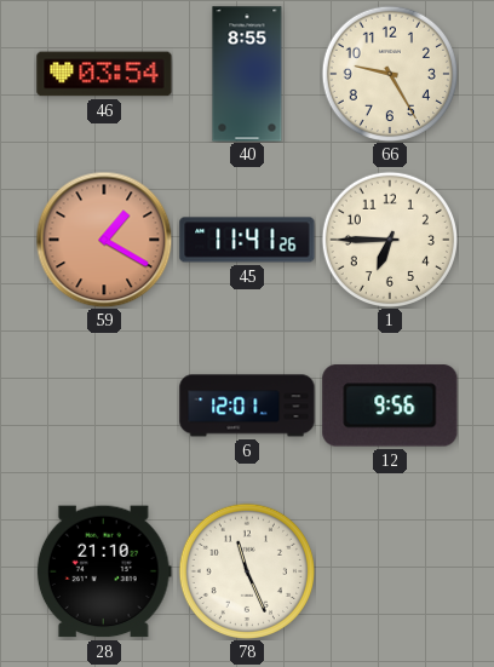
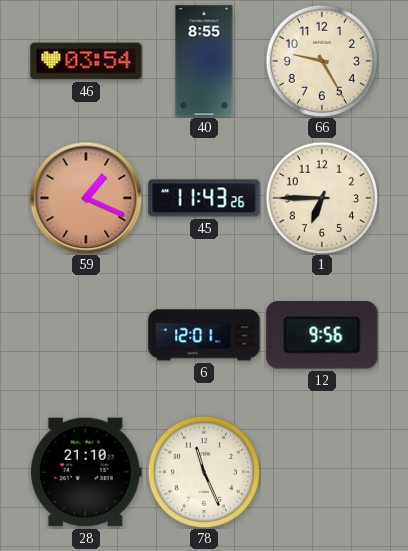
59: 1:20 -> 1:19 (86, 198)
45: 11:41 -> 11:43 (204, 198)
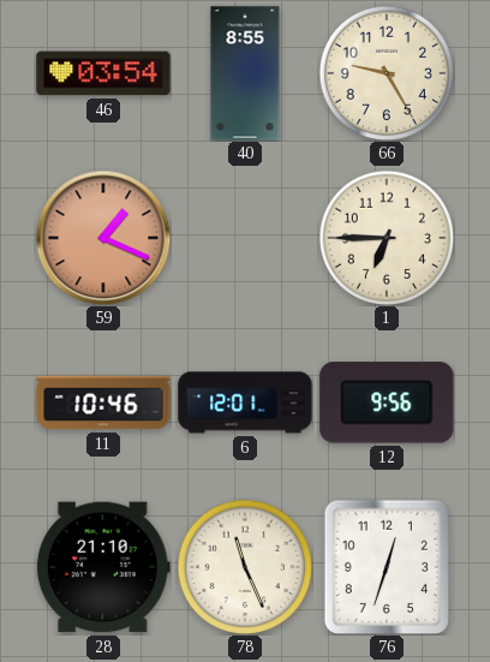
45: 11:43 -> none (204, 198)
11: none -> 10:46 (103, 402)
76: none -> 12:33 (386, 566)
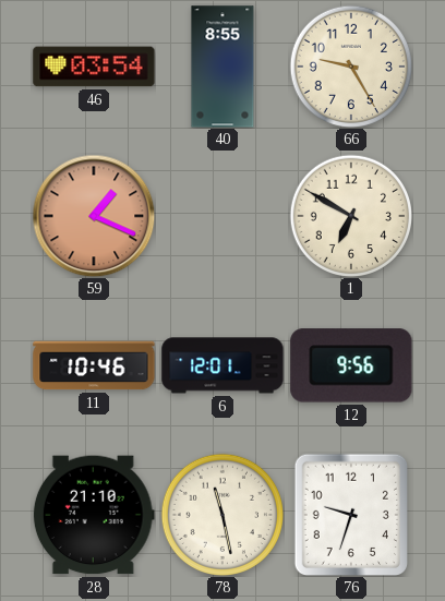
1: 6:45 -> 6:50 (350, 215)
78: 11:26 -> 11:28 (221, 514)
76: 12:33 -> 9:33 (350, 514)
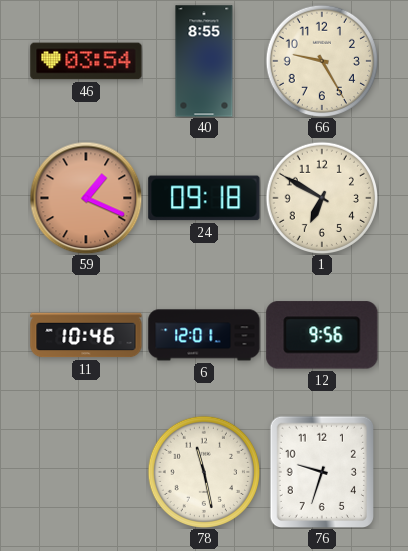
24: none -> 09:18 (204, 198)
28: 21:10 -> none (94, 515)
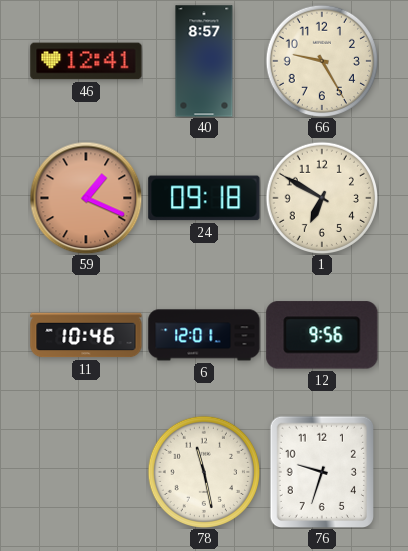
46: 03:54 -> 12:41 (86, 61)
40: 8:55 -> 8:57 (204, 61)
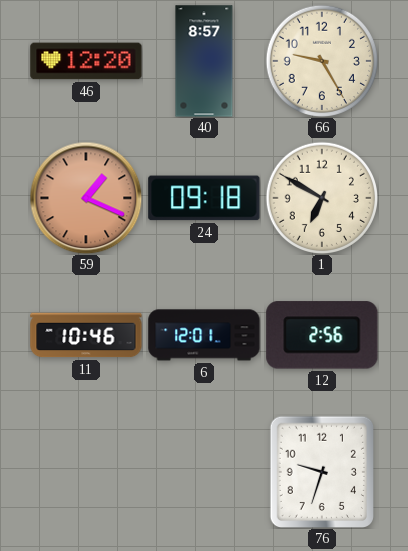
46: 12:41 -> 12:20 (86, 61)
12: 9:56 -> 2:56 (322, 335)
78: 11:28 -> none (203, 471)
